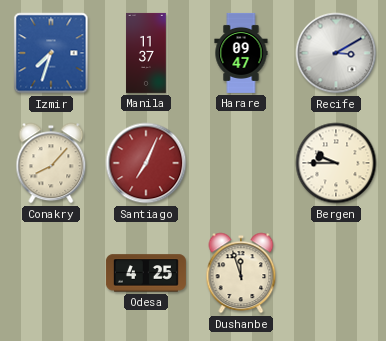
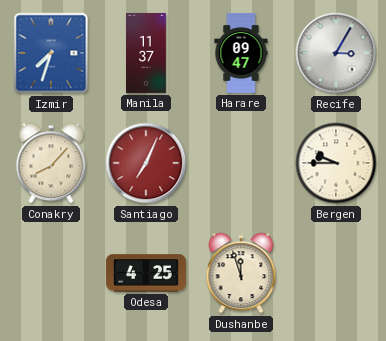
Recife: 3:10 -> 3:05 (336, 53)
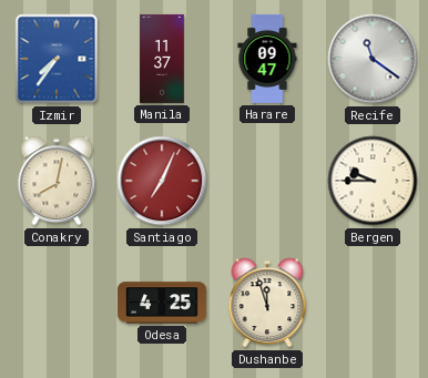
Izmir: 7:33 -> 7:36 (57, 59)
Recife: 3:05 -> 11:21 (373, 59)
Conakry: 8:07 -> 8:02 (57, 181)
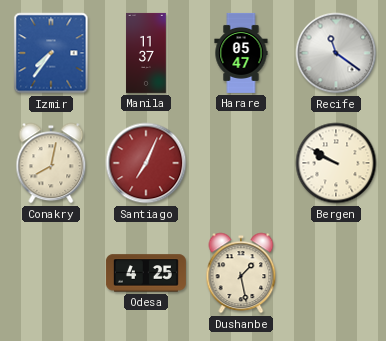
Harare: 09:47 -> 05:47 (241, 53)
Bergen: 9:45 -> 9:50 (336, 163)
Dushanbe: 11:57 -> 1:28 (241, 273)
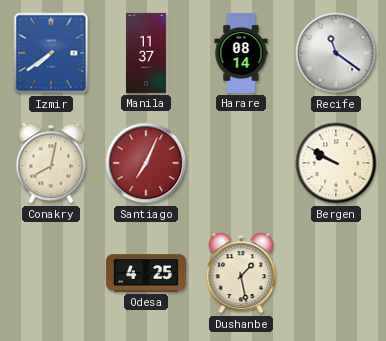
Izmir: 7:36 -> 7:39 (51, 53)
Harare: 05:47 -> 08:14 (241, 53)
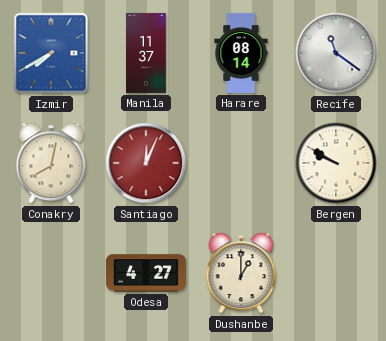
Izmir: 7:39 -> 7:40 (51, 53)
Santiago: 7:04 -> 12:04 (146, 163)
Odesa: 4:25 -> 4:27 (146, 273)
Dushanbe: 1:28 -> 1:00 (241, 273)
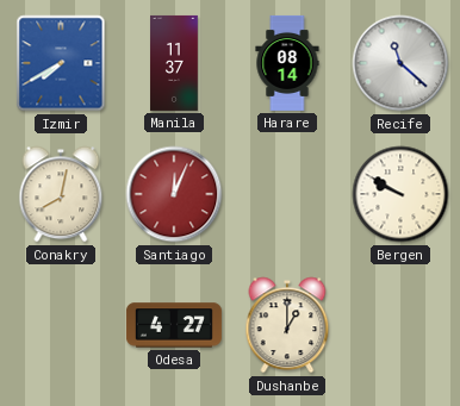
Recife: 11:21 -> 11:22 (400, 63)
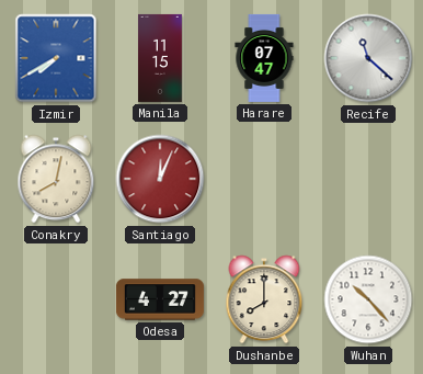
Manila: 11:37 -> 11:15 (160, 58)
Harare: 08:14 -> 07:47 (264, 58)
Bergen: 9:50 -> none (400, 194)
Dushanbe: 1:00 -> 8:00 (264, 299)
Wuhan: none -> 10:23 (368, 299)
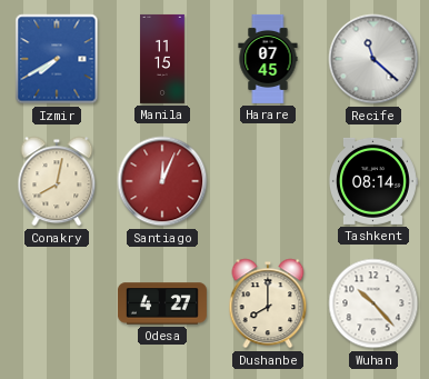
Harare: 07:47 -> 07:45 (268, 59)
Tashkent: none -> 08:14 (373, 181)
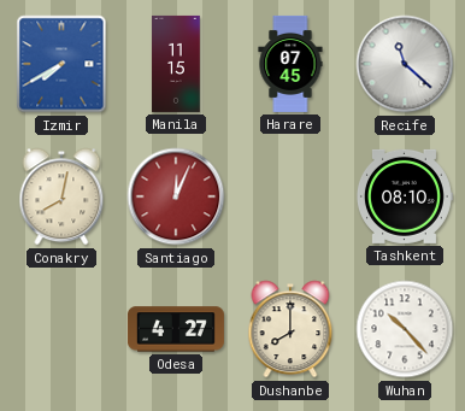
Tashkent: 08:14 -> 08:10 (405, 196)
